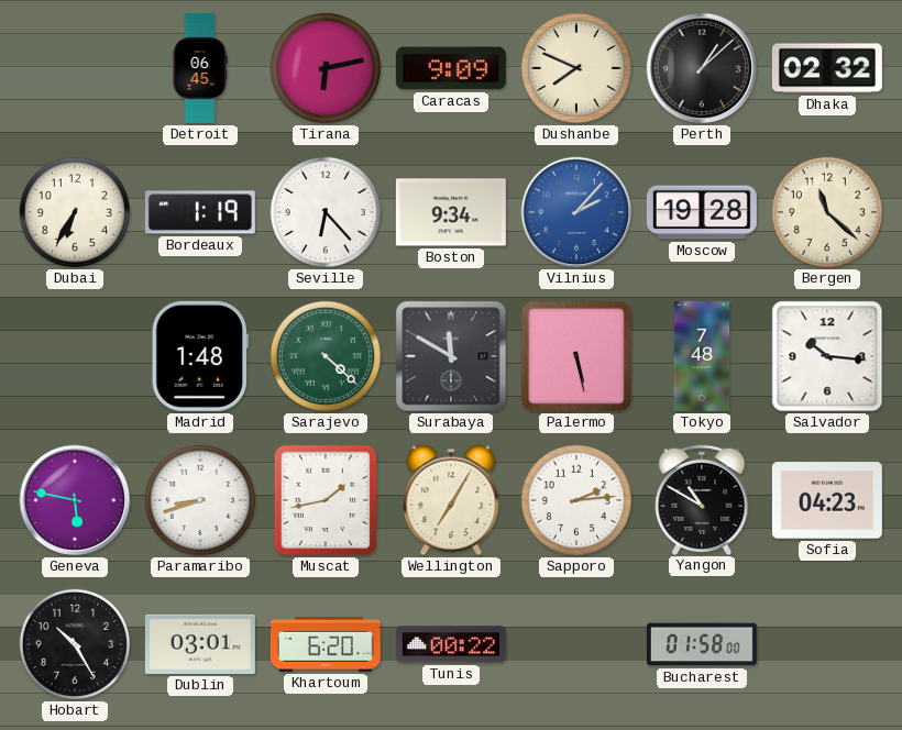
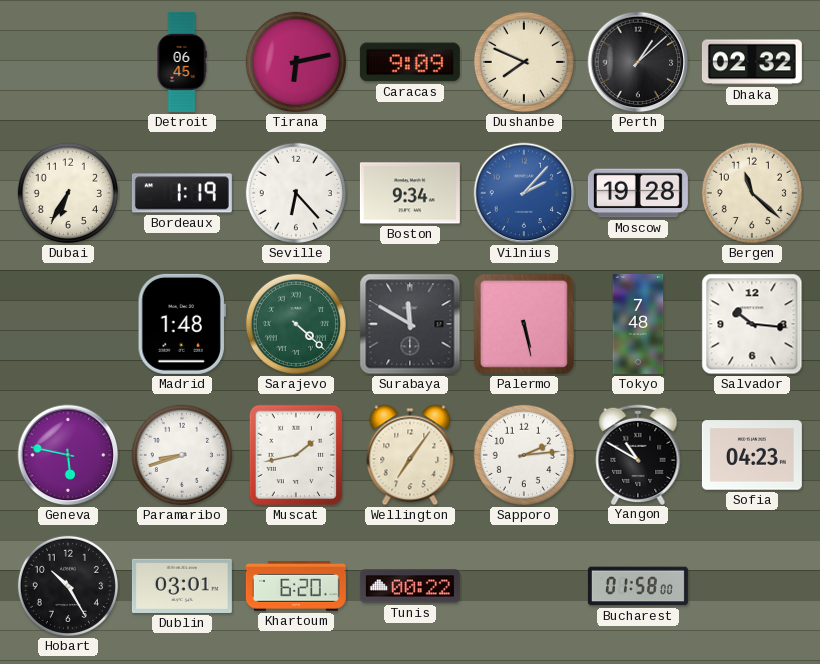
Wellington: 7:05 -> 7:06 (410, 455)
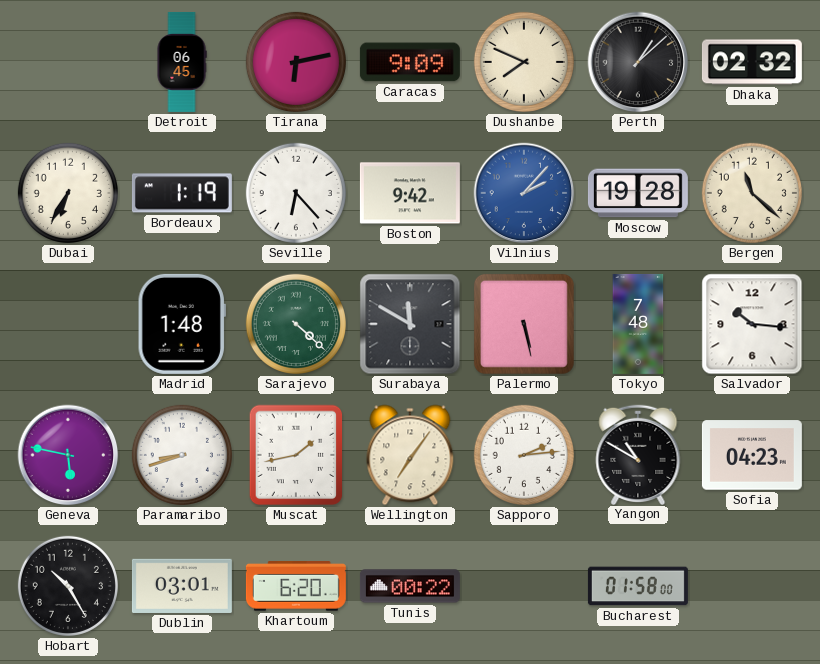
Boston: 9:34 -> 9:42 (410, 193)
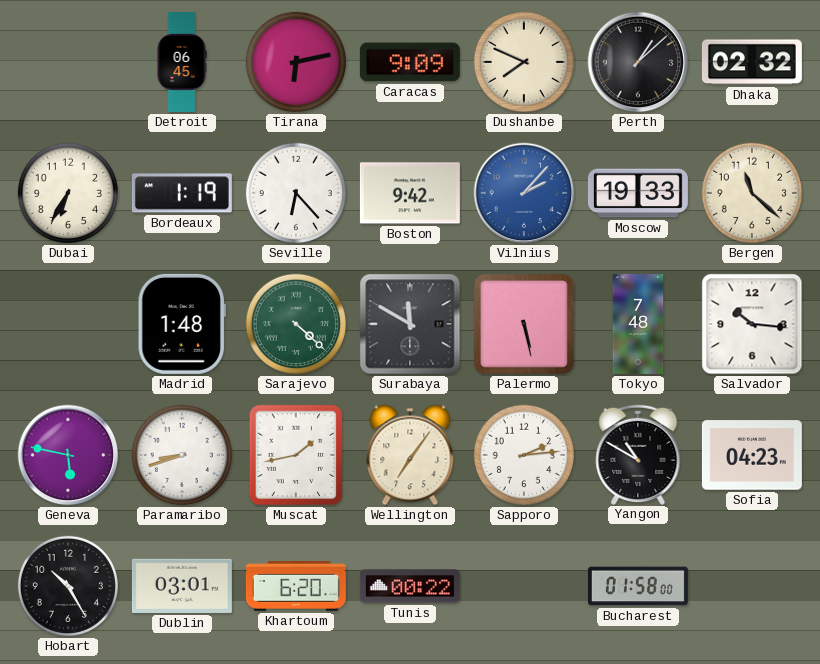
Moscow: 19:28 -> 19:33 (638, 193)
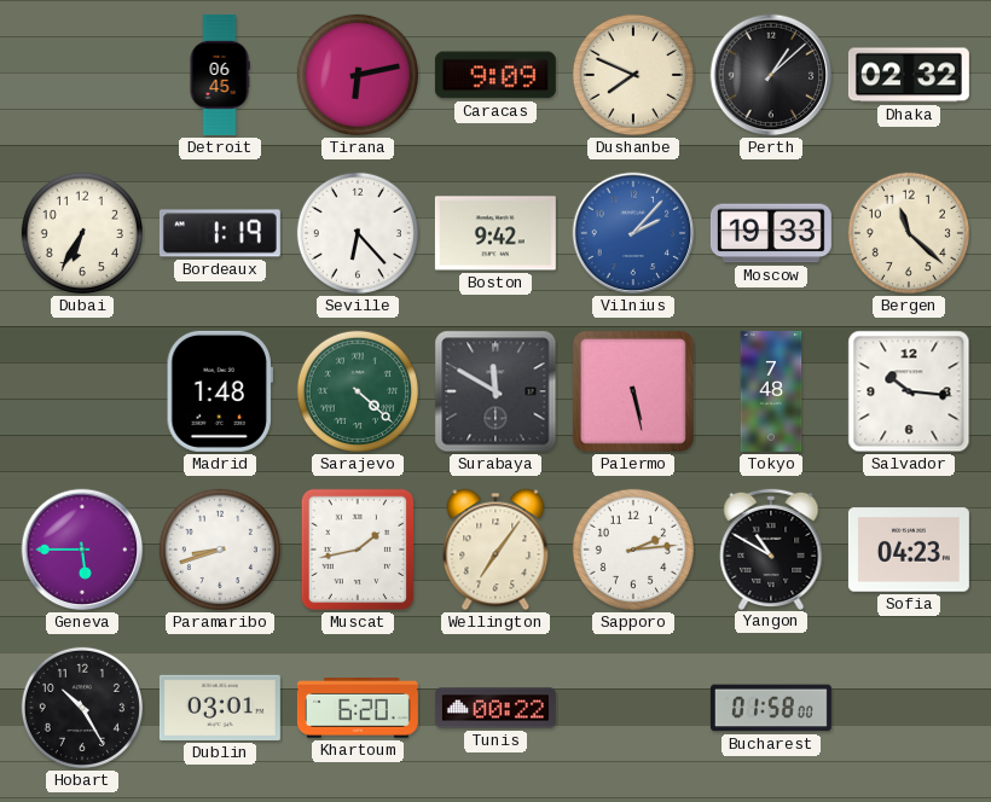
Geneva: 5:47 -> 5:45 (82, 550)
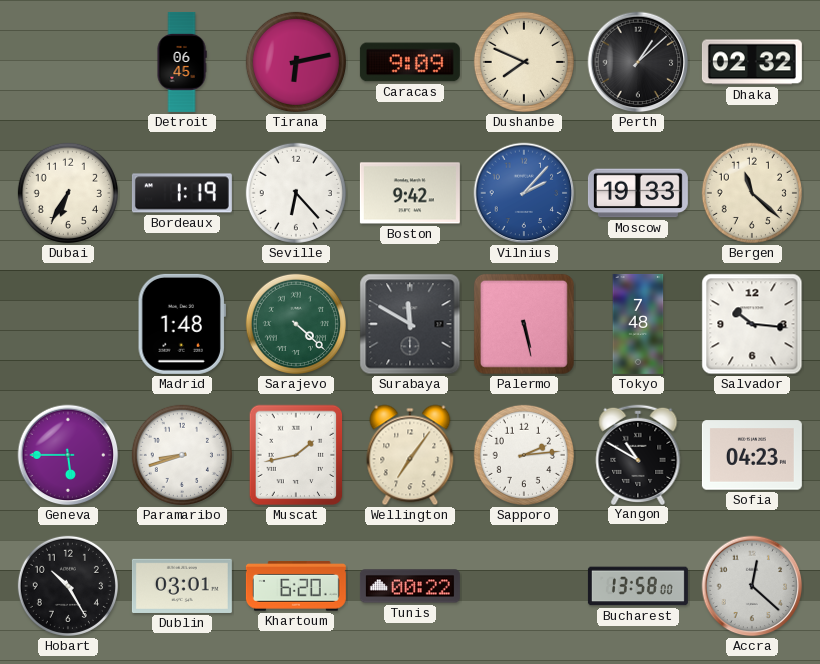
Bucharest: 01:58 -> 13:58 (638, 586)
Accra: none -> 12:22 (752, 586)
